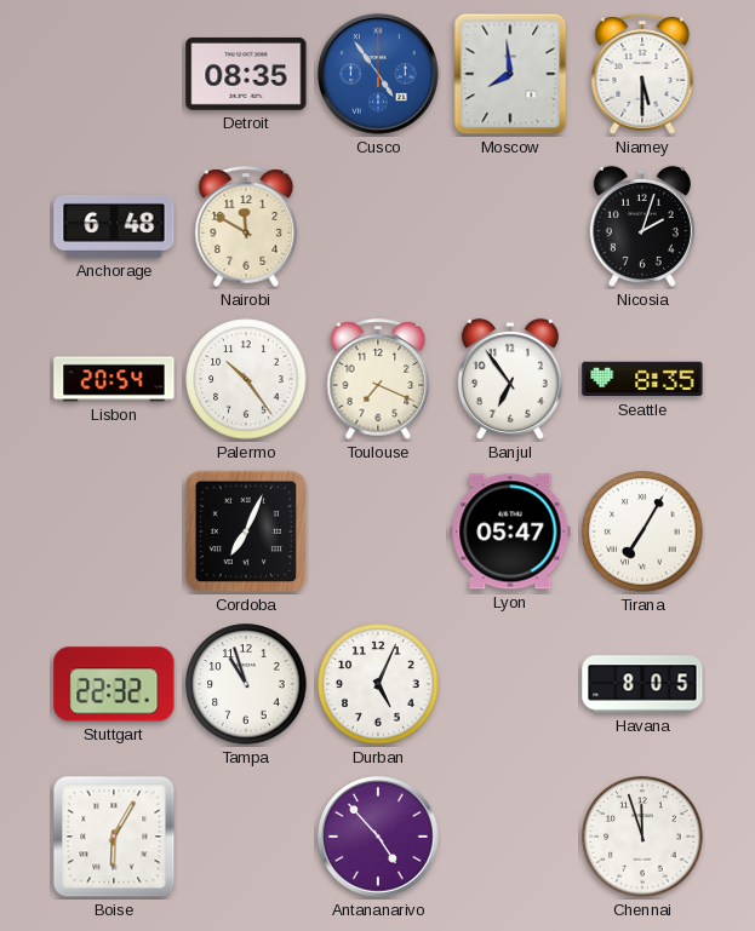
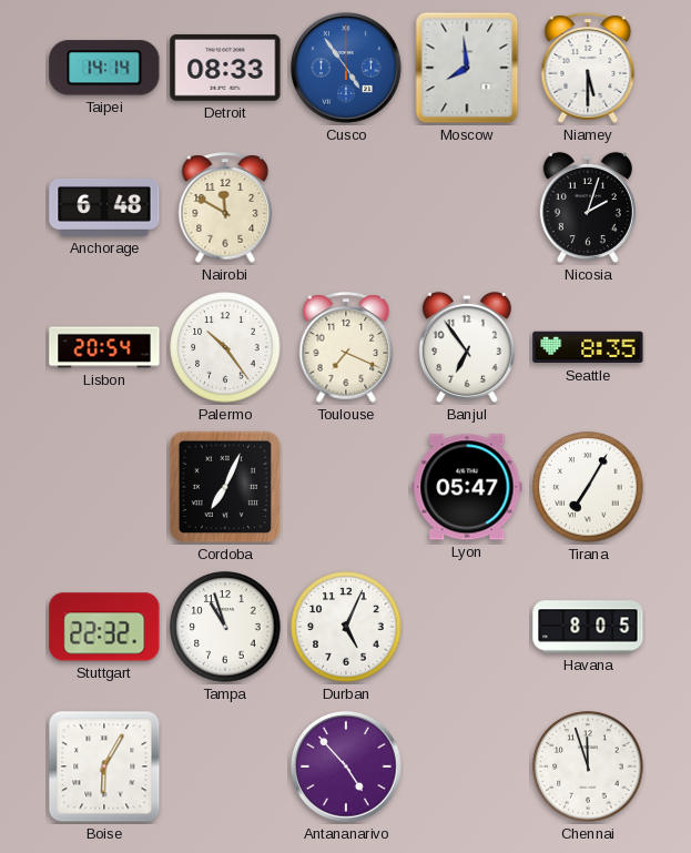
Taipei: none -> 14:14 (104, 68)
Detroit: 08:35 -> 08:33 (225, 68)
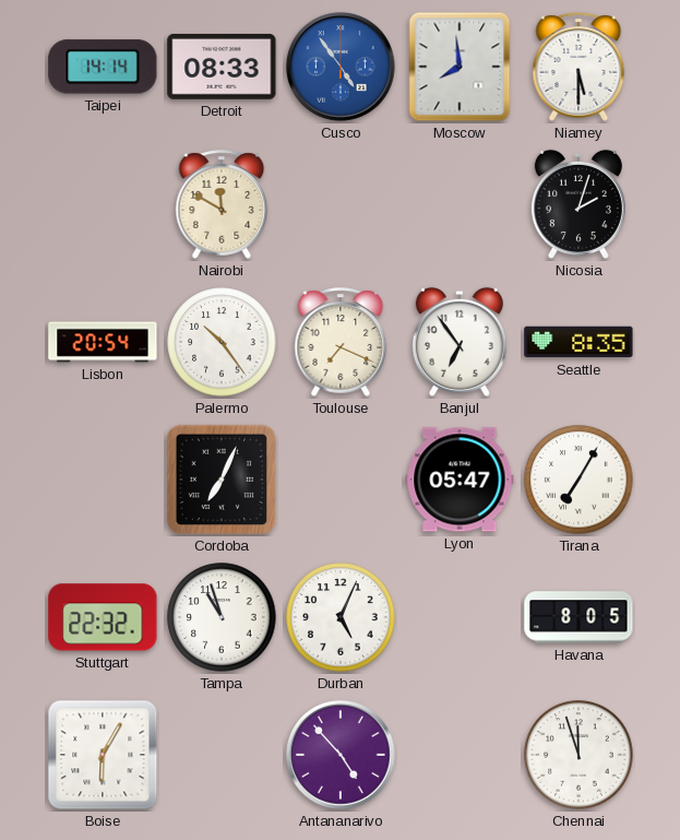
Anchorage: 6:48 -> none (104, 207)
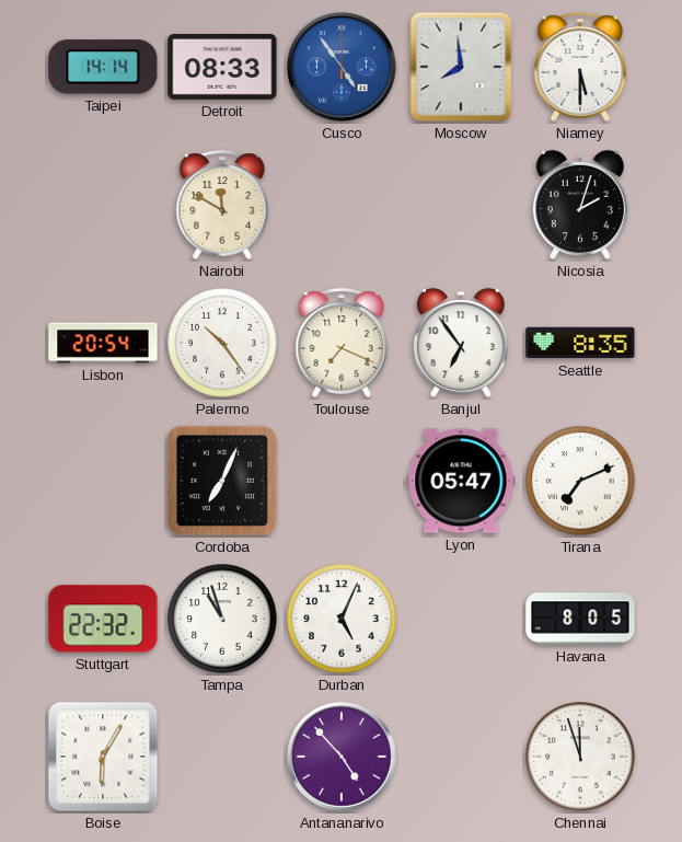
Tirana: 7:05 -> 7:11 (580, 481)
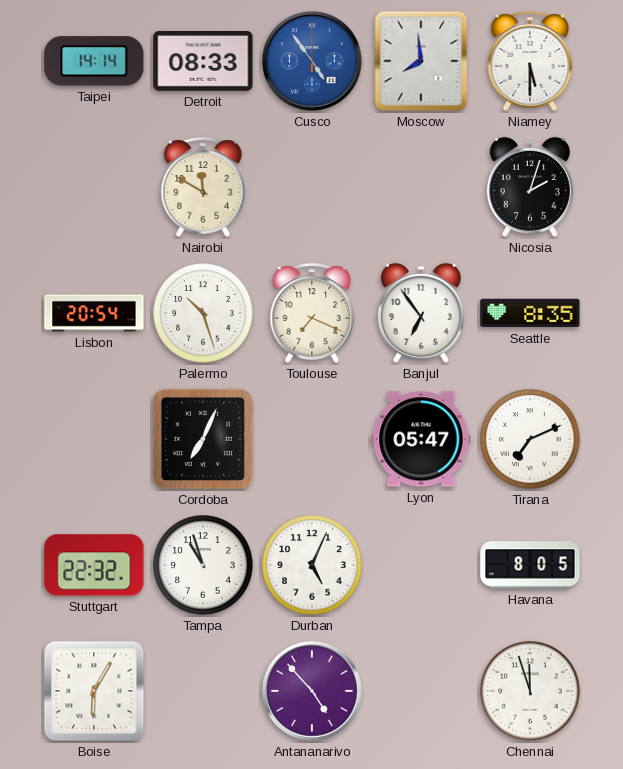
Palermo: 10:24 -> 10:27 (203, 313)
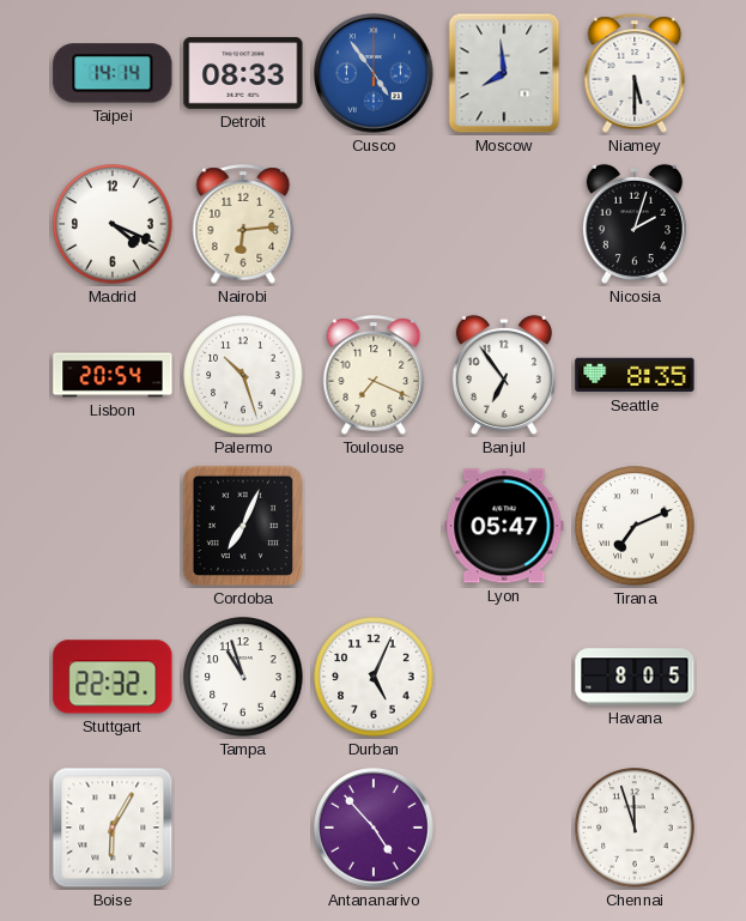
Madrid: none -> 4:19 (113, 224)
Nairobi: 11:50 -> 6:14 (243, 224)
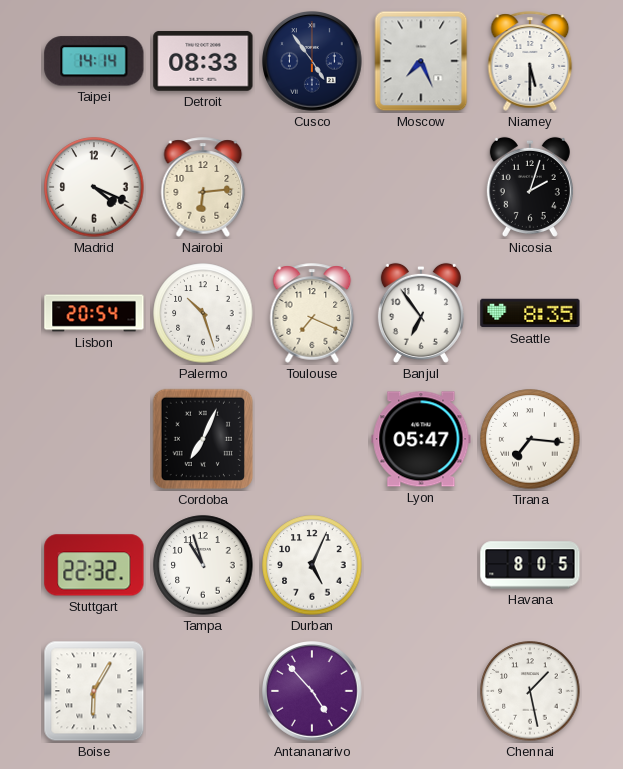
Cusco dial: blue -> navy (313, 62)
Moscow: 7:59 -> 7:26 (421, 61)
Tirana: 7:11 -> 7:16 (530, 439)
Chennai: 11:57 -> 1:28 (530, 691)
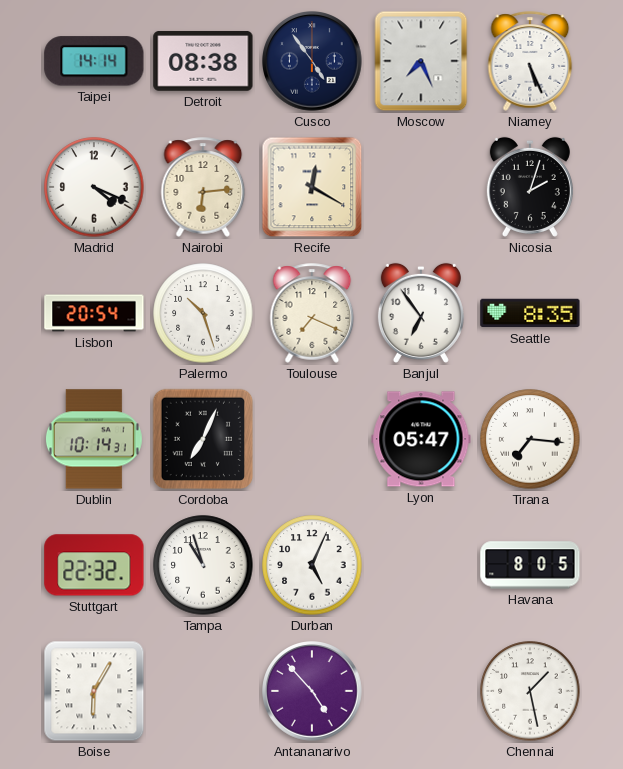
Detroit: 08:33 -> 08:38 (203, 61)
Niamey: 5:30 -> 5:26 (530, 61)
Recife: none -> 12:20 (312, 187)
Dublin: none -> 10:14 (94, 439)
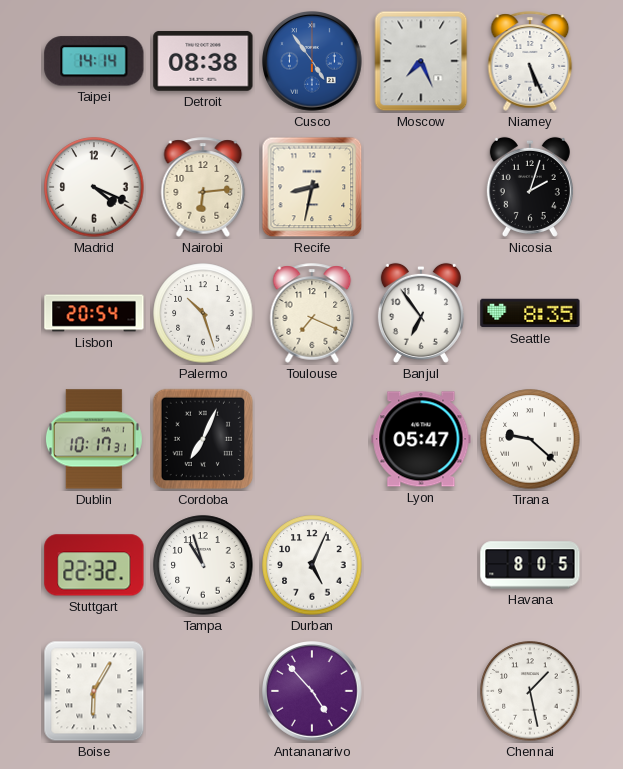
Cusco dial: navy -> blue (313, 62)
Recife: 12:20 -> 8:32 (312, 187)
Dublin: 10:14 -> 10:17 (94, 439)
Tirana: 7:16 -> 9:22 (530, 439)
